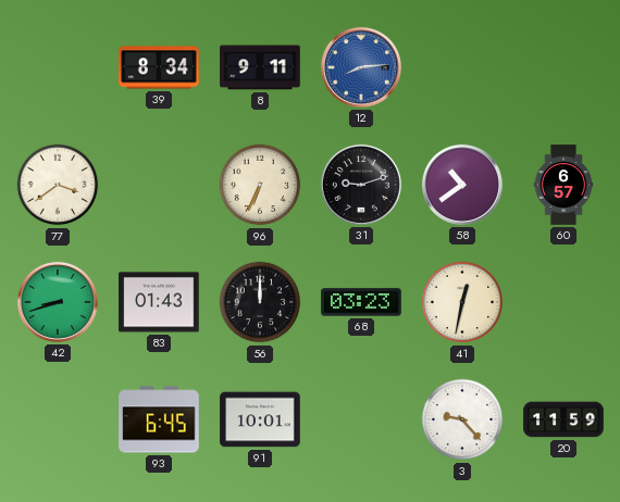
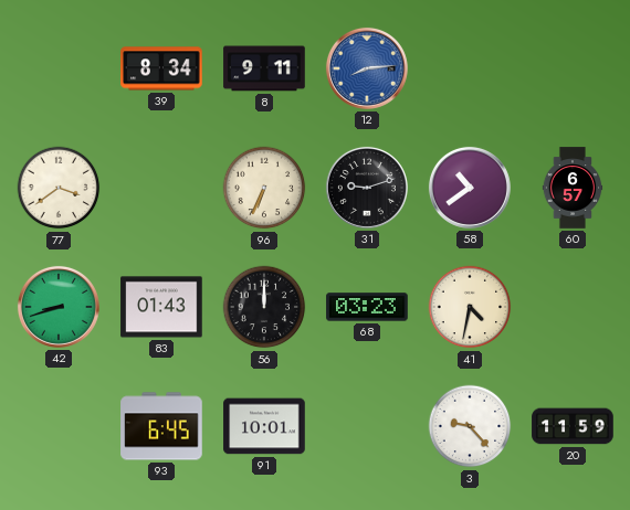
41: 12:32 -> 4:32 (470, 307)
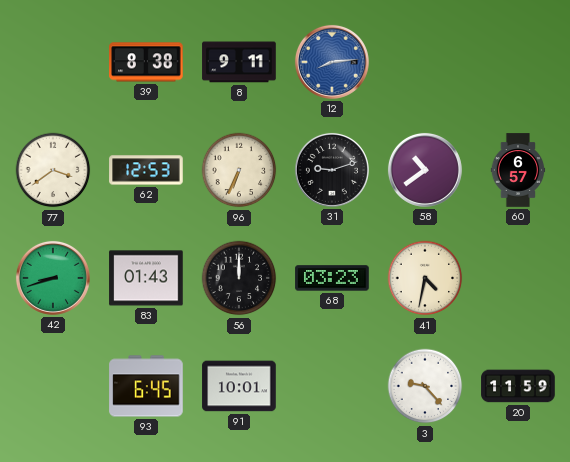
39: 8:34 -> 8:38 (146, 62)
62: none -> 12:53 (146, 170)
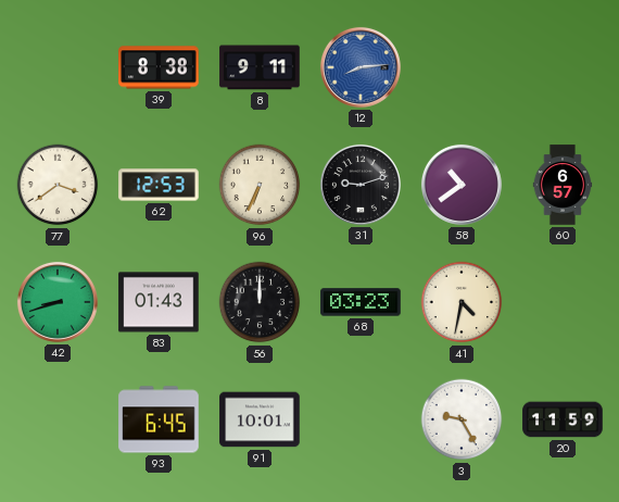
3: 9:23 -> 9:25 (462, 419)
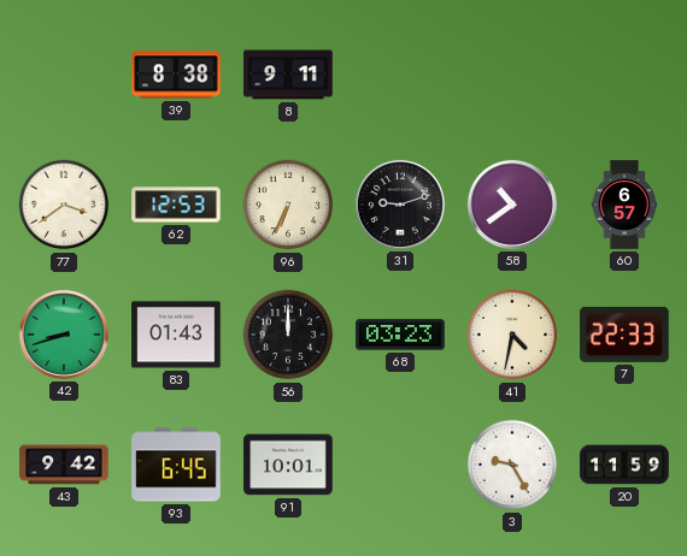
12: 8:14 -> none (361, 67)
7: none -> 22:33 (624, 335)
43: none -> 9:42 (64, 465)
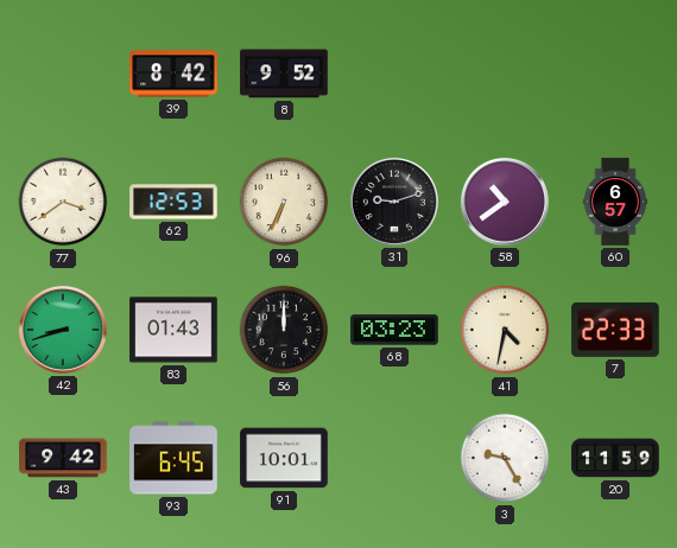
39: 8:38 -> 8:42 (173, 74)
8: 9:11 -> 9:52 (284, 74)
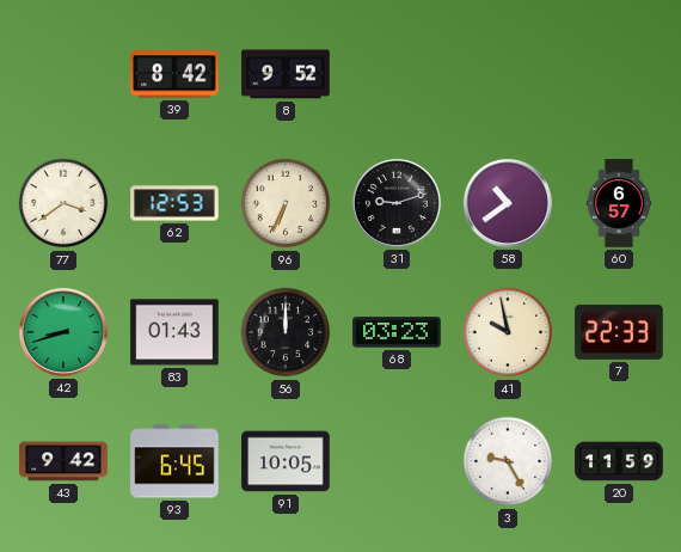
41: 4:32 -> 9:58 (508, 332)
91: 10:01 -> 10:05 (286, 461)
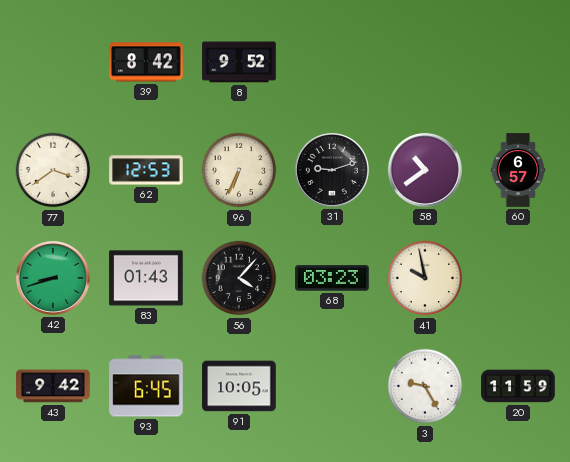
56: 12:00 -> 4:07 (239, 278)
7: 22:33 -> none (619, 332)
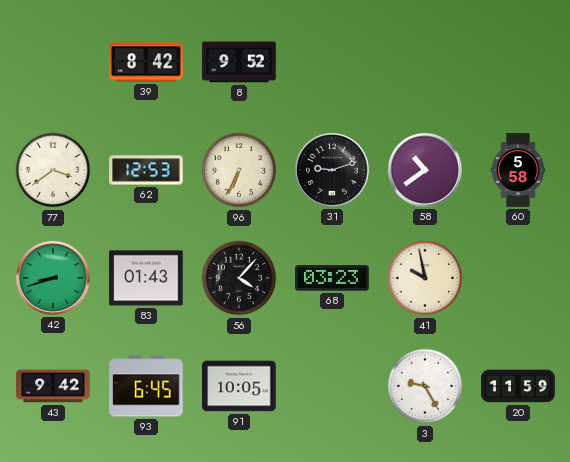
60: 6:57 -> 5:58 (518, 170)
